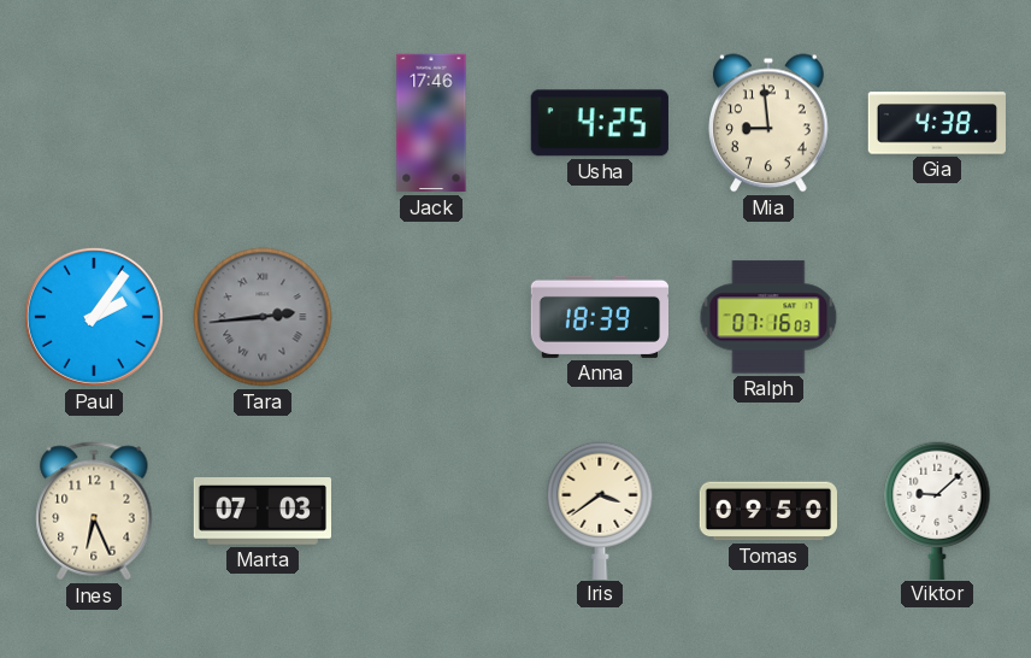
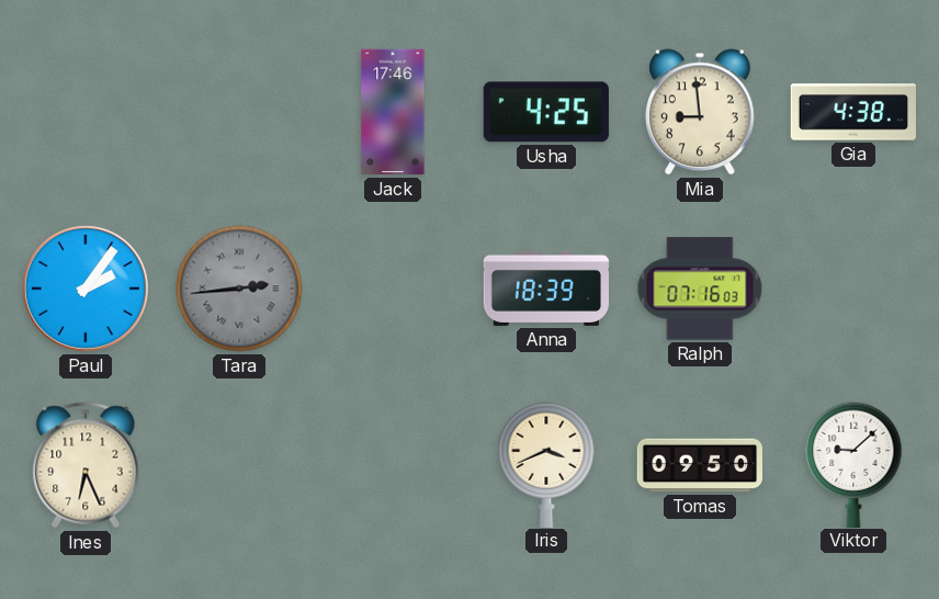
Marta: 07:03 -> none (261, 512)
Iris: 3:39 -> 3:41 (546, 464)
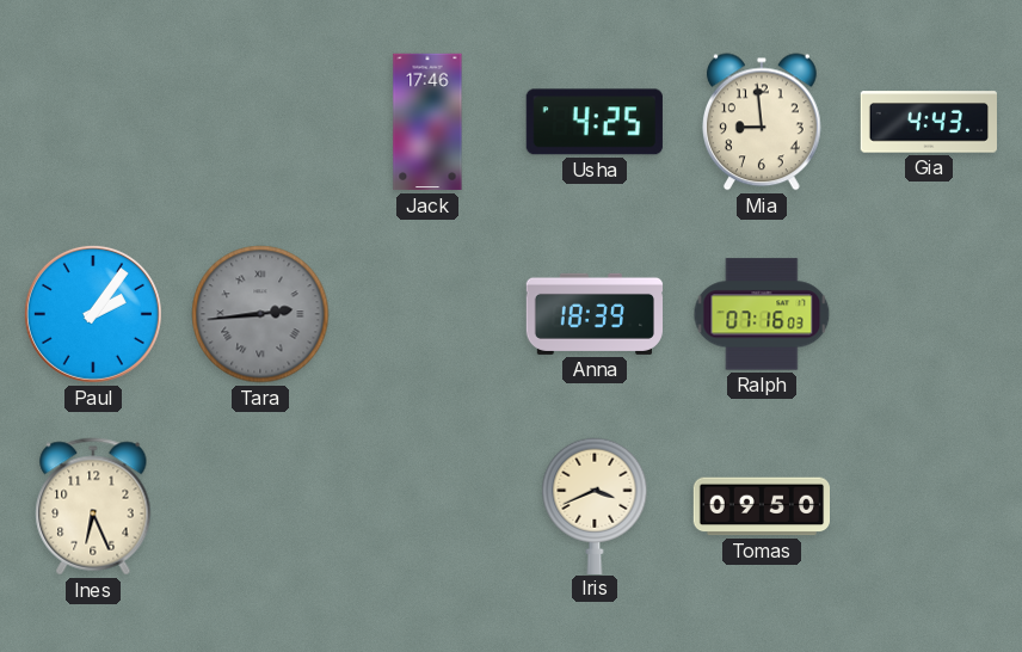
Gia: 4:38 -> 4:43 (928, 122)
Viktor: 9:08 -> none (853, 464)
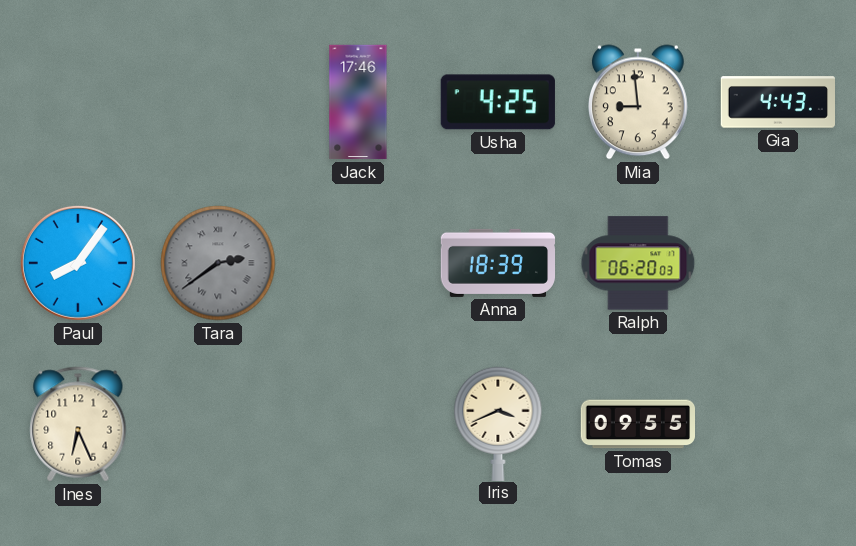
Paul: 2:06 -> 8:06 (78, 263)
Tara: 2:44 -> 2:39 (218, 263)
Ralph: 07:16 -> 06:20 (638, 263)
Tomas: 09:50 -> 09:55 (637, 424)
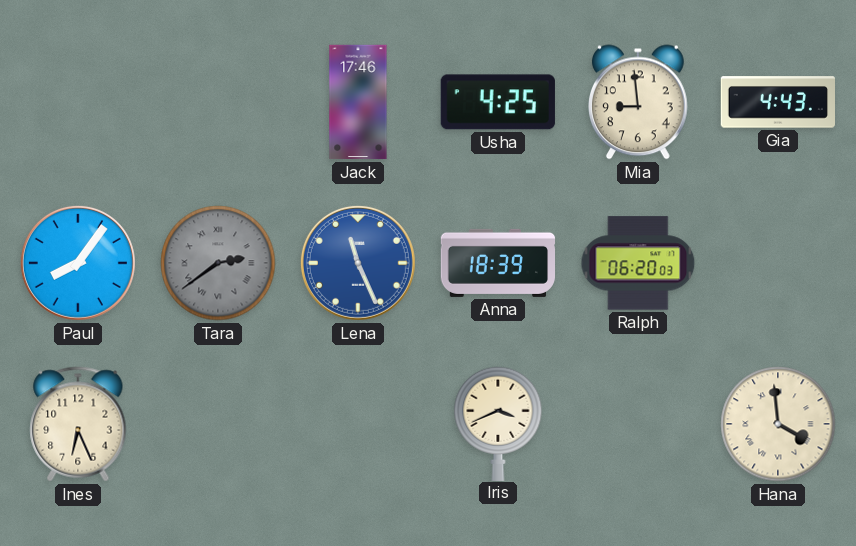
Lena: none -> 11:26 (358, 263)
Tomas: 09:55 -> none (637, 424)
Hana: none -> 3:59 (778, 424)
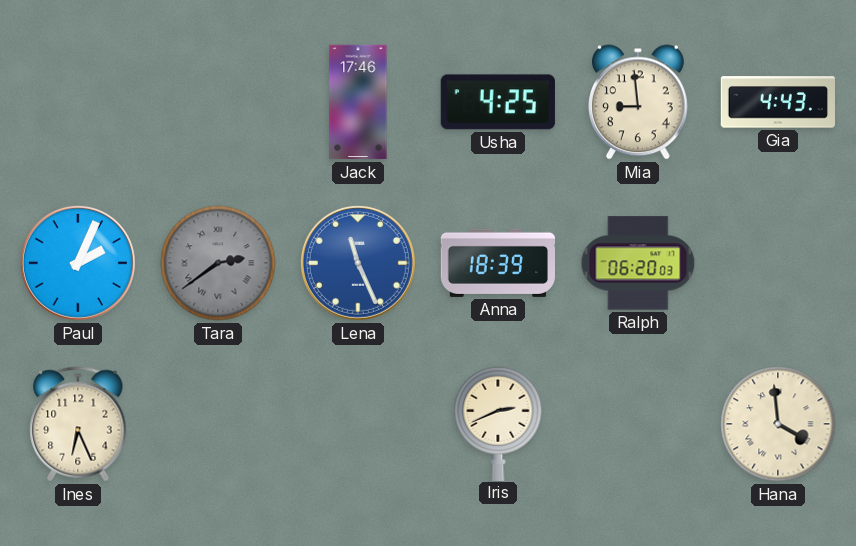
Paul: 8:06 -> 2:04 (78, 263)
Iris: 3:41 -> 2:41 (498, 423)
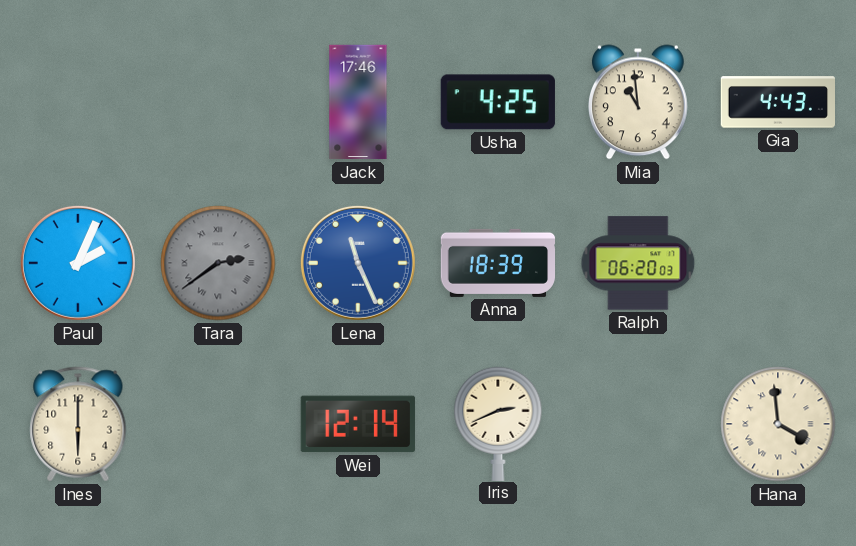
Mia: 8:59 -> 10:59 (639, 102)
Ines: 6:26 -> 6:00 (78, 424)
Wei: none -> 12:14 (358, 424)
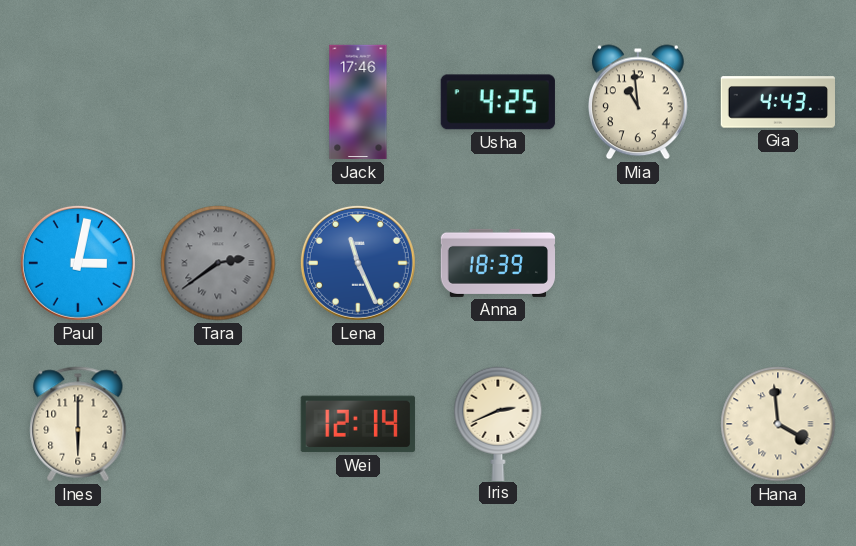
Paul: 2:04 -> 3:02 (78, 263)
Ralph: 06:20 -> none (638, 263)
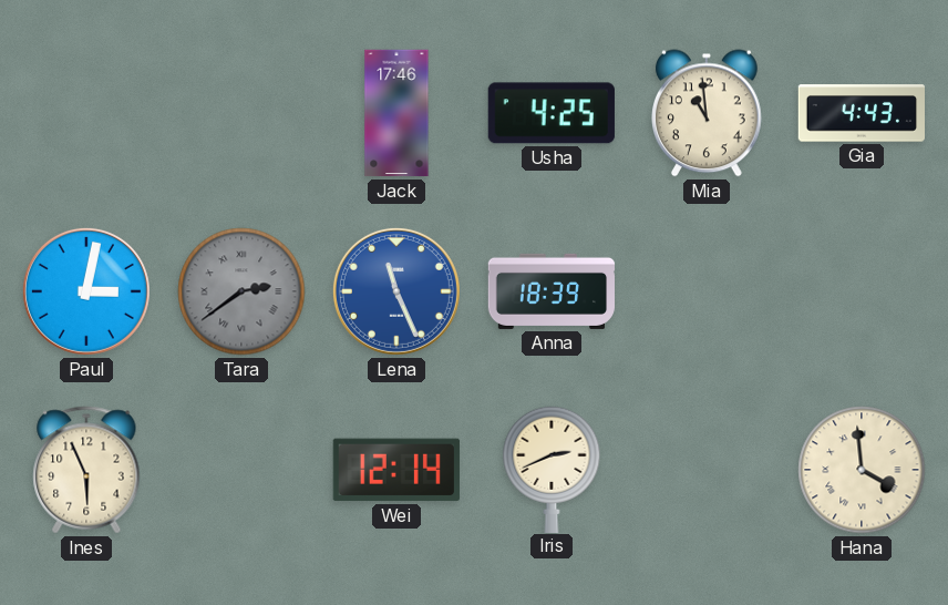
Ines: 6:00 -> 5:56 (86, 470)
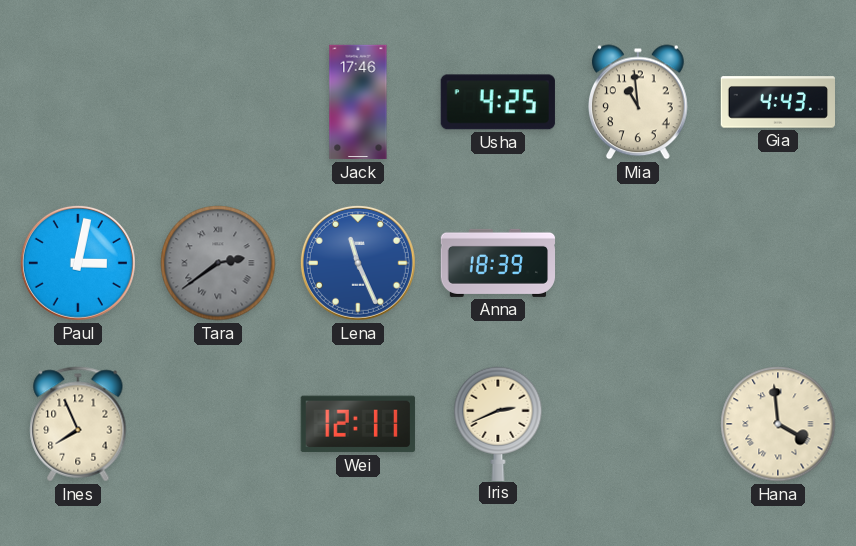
Ines: 5:56 -> 7:56 (78, 424)
Wei: 12:14 -> 12:11 (358, 424)
